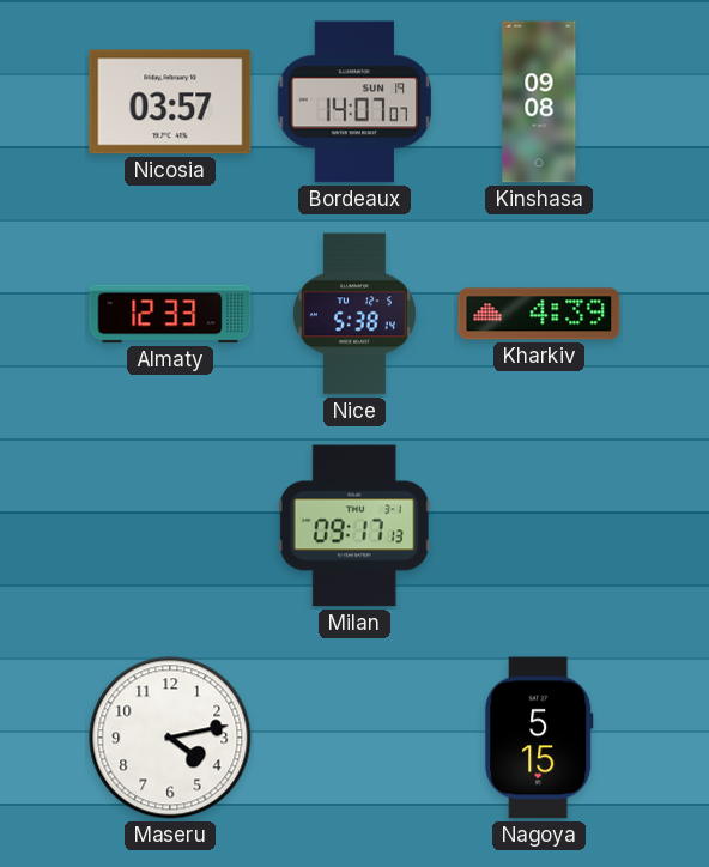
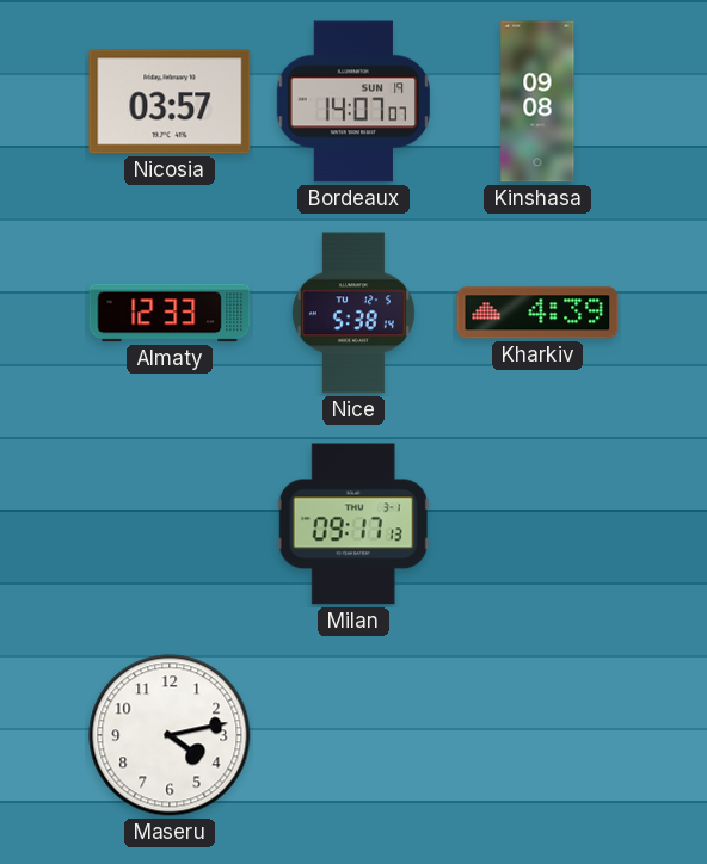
Nagoya: 5:15 -> none (540, 738)
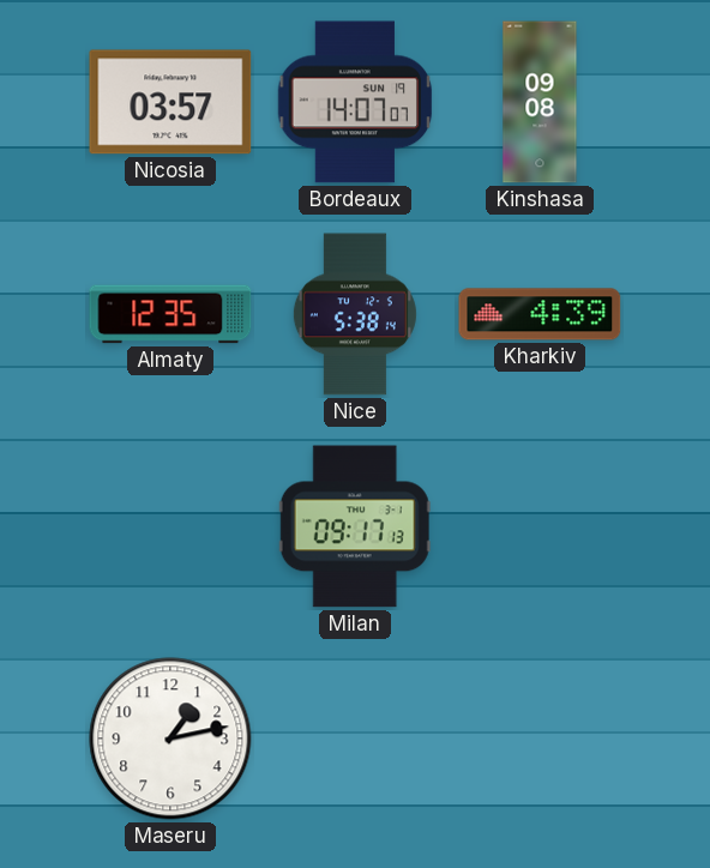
Almaty: 12:33 -> 12:35 (170, 314)
Maseru: 4:13 -> 1:13 (170, 739)
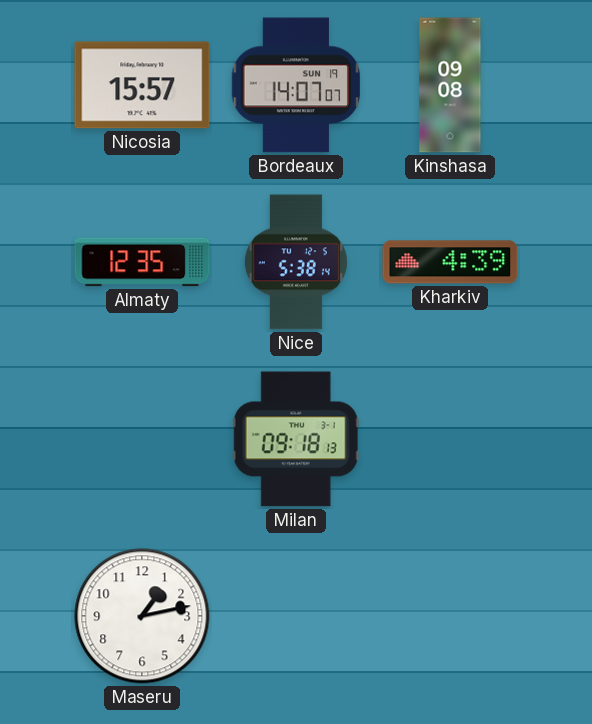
Nicosia: 03:57 -> 15:57 (142, 85)
Milan: 09:17 -> 09:18 (296, 439)
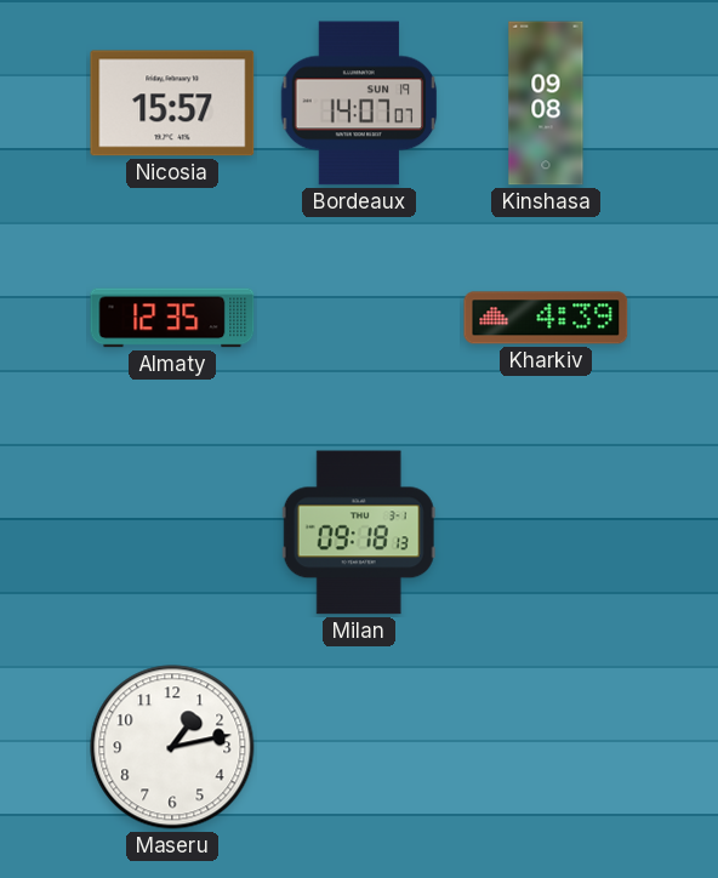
Nice: 5:38 -> none (296, 262)
